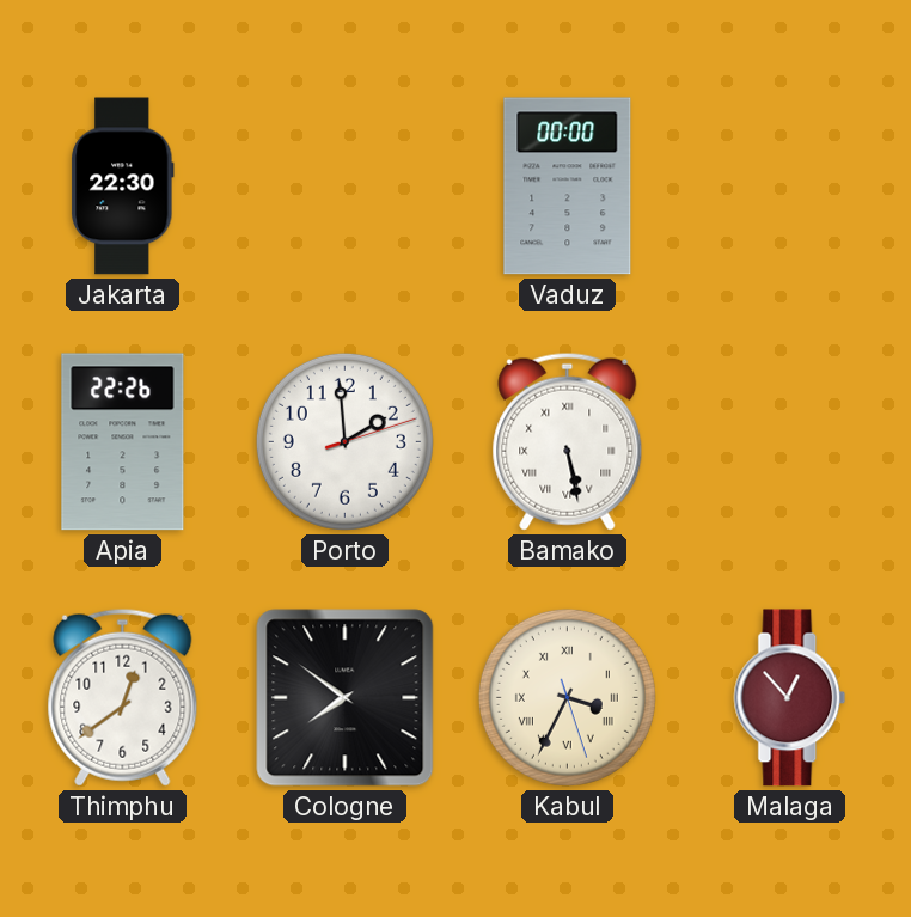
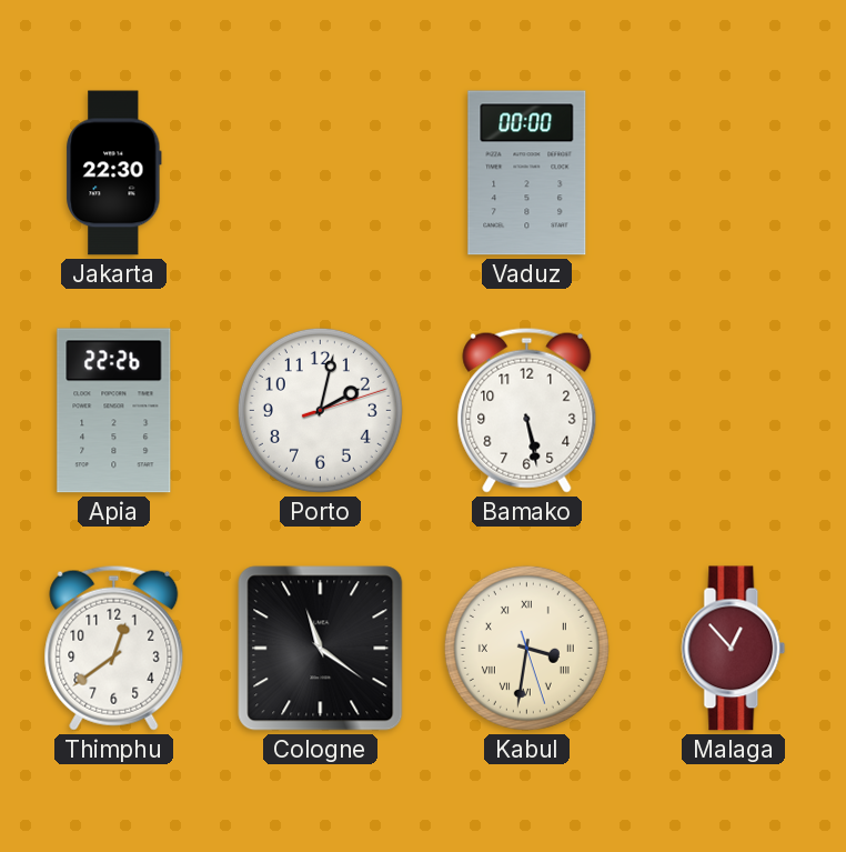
Porto: 1:59 -> 2:02 (320, 410)
Bamako numerals: Roman -> Arabic (527, 410)
Cologne: 7:51 -> 11:21 (321, 649)
Kabul: 3:34 -> 3:31 (526, 648)
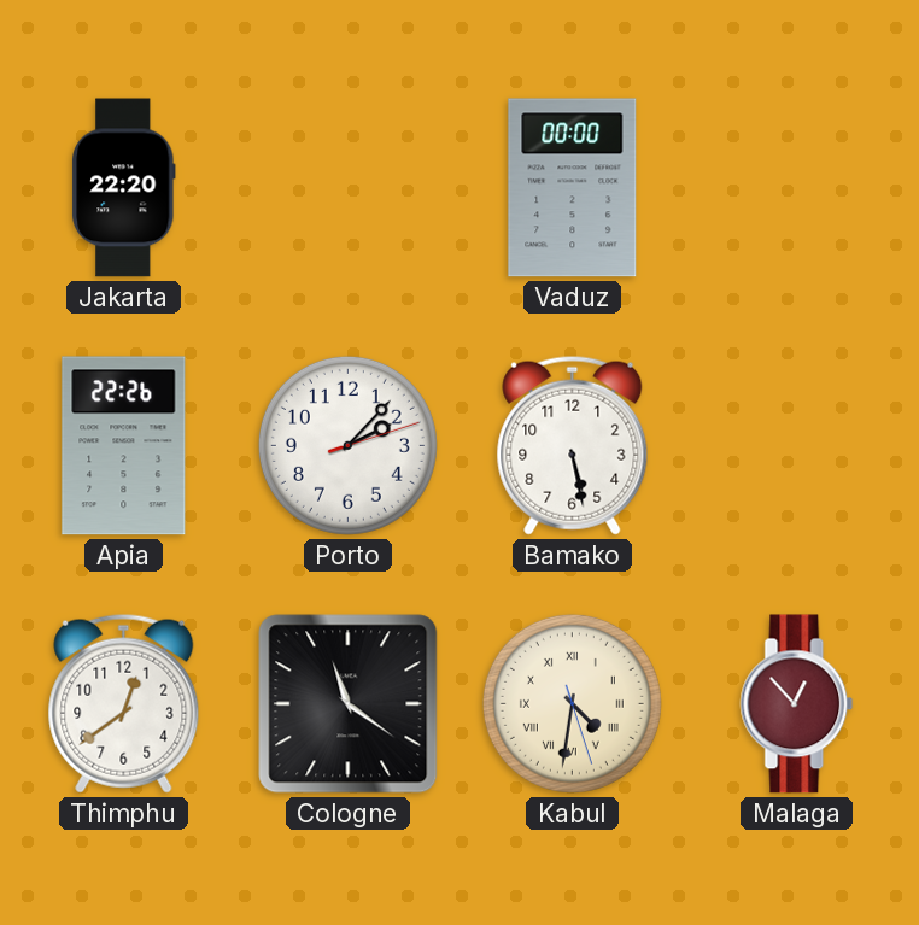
Jakarta: 22:30 -> 22:20 (124, 188)
Porto: 2:02 -> 2:07 (347, 445)
Kabul: 3:31 -> 4:31 (572, 703)
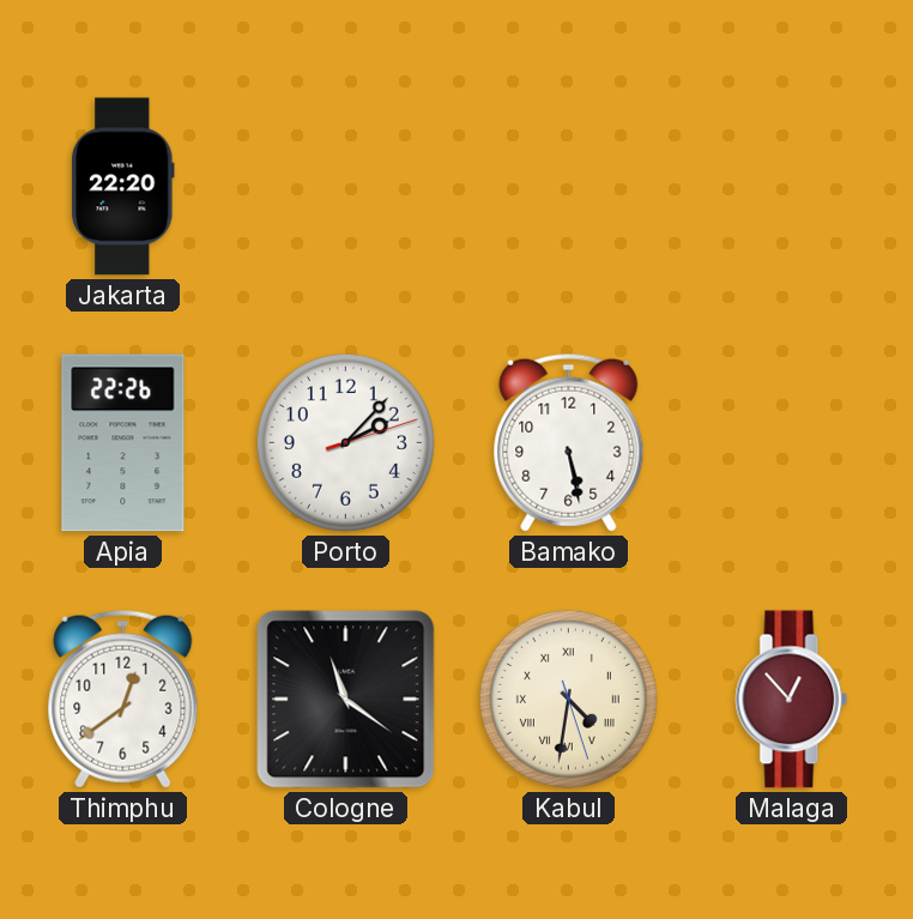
Vaduz: 00:00 -> none (573, 188)
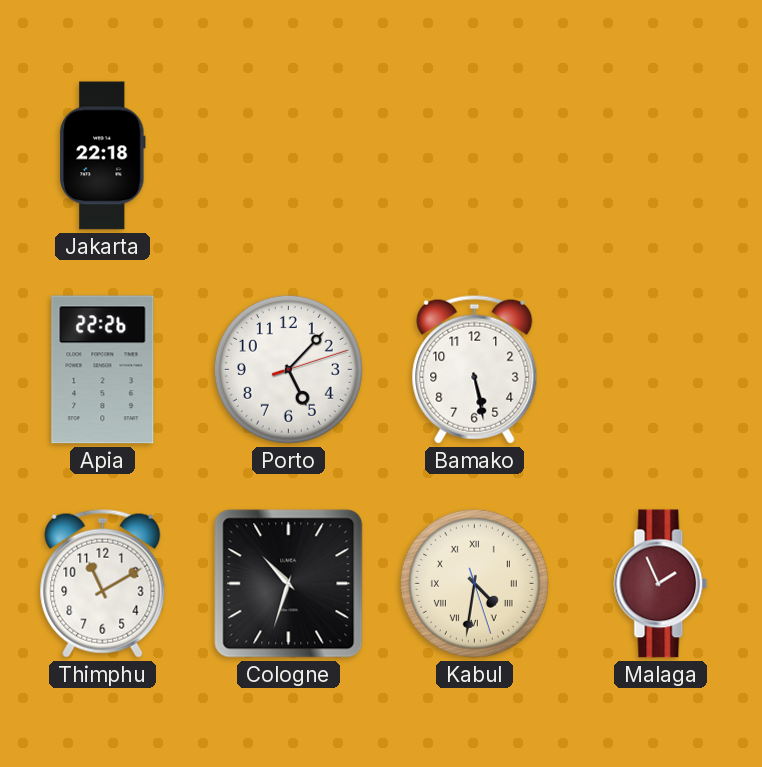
Jakarta: 22:20 -> 22:18 (103, 156)
Porto: 2:07 -> 5:07 (288, 369)
Thimphu: 12:39 -> 11:10 (103, 583)
Cologne: 11:21 -> 10:33 (289, 584)
Malaga: 12:53 -> 1:56 (661, 584)
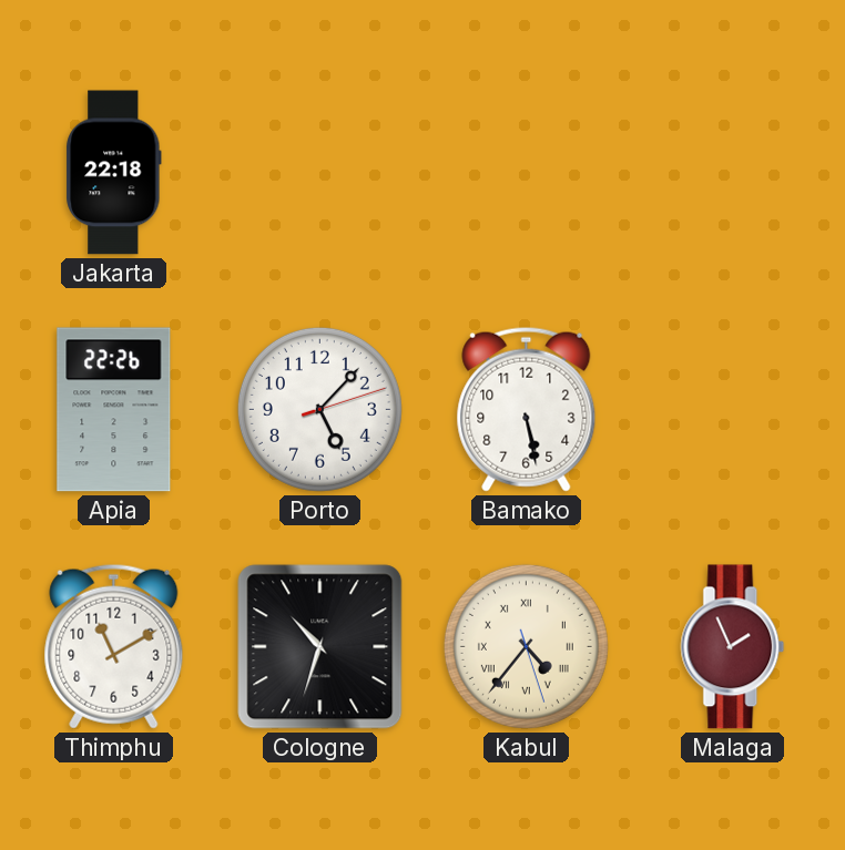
Kabul: 4:31 -> 4:36 (526, 646)
